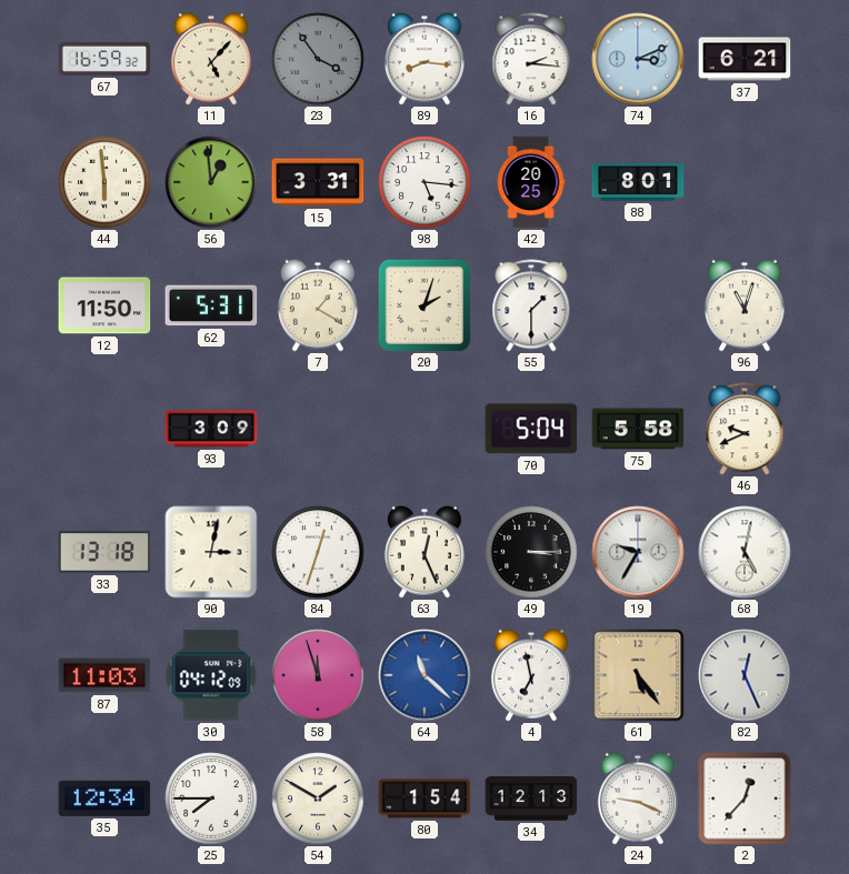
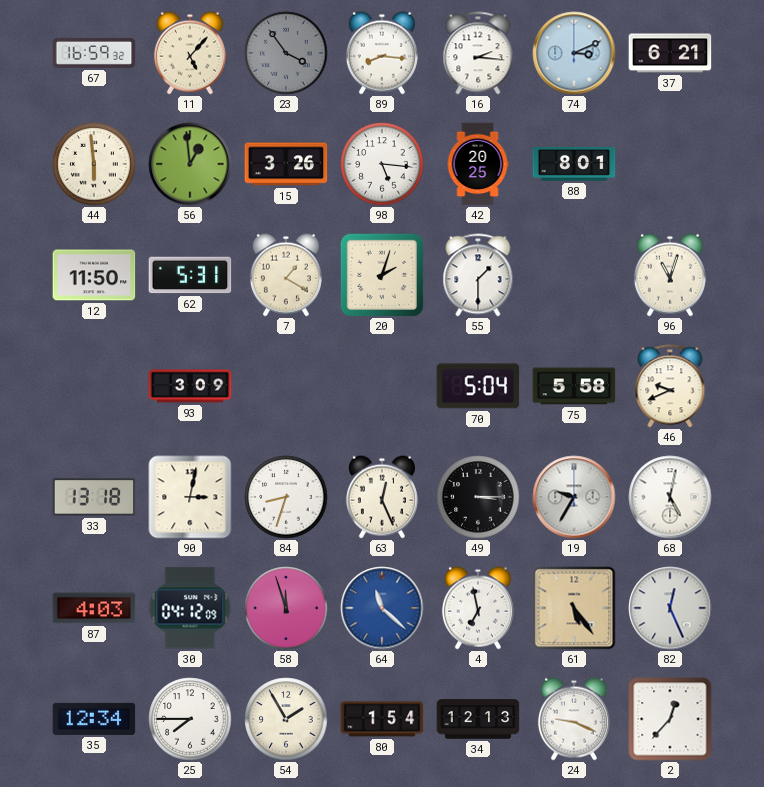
15: 3:31 -> 3:26 (286, 164)
84: 12:33 -> 8:33 (286, 497)
87: 11:03 -> 4:03 (94, 608)
54: 1:50 -> 1:55 (286, 719)
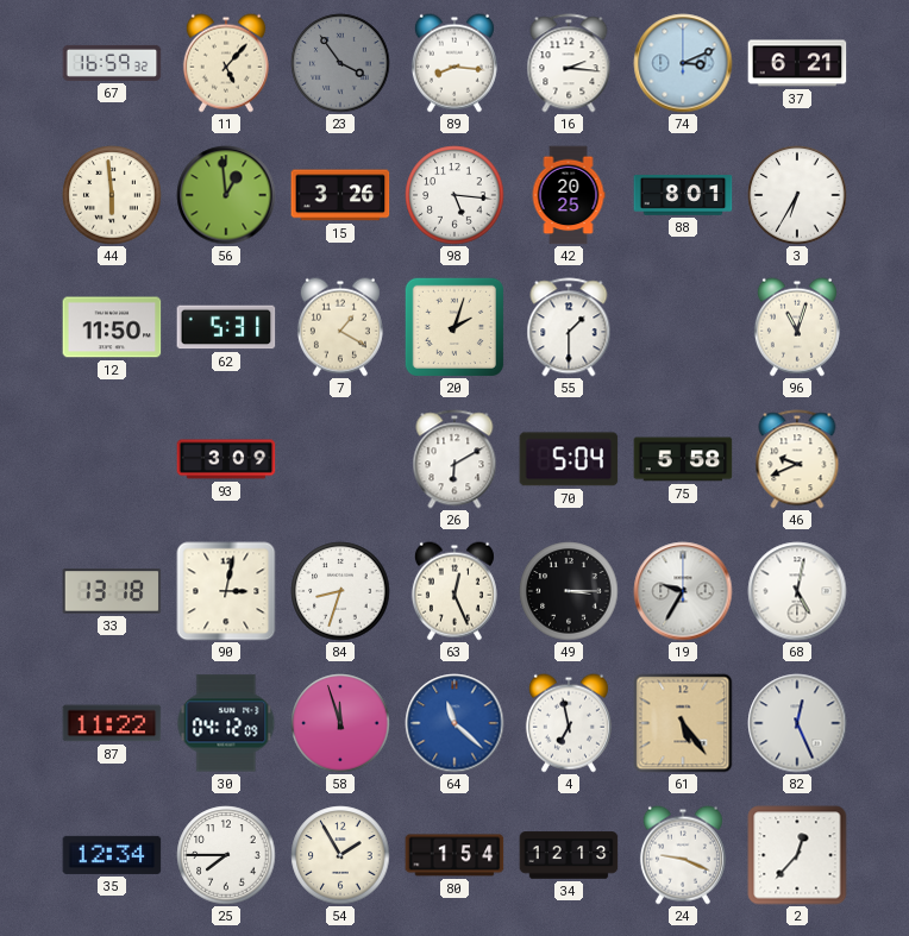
3: none -> 6:35 (797, 195)
26: none -> 6:10 (454, 459)
87: 4:03 -> 11:22 (112, 723)
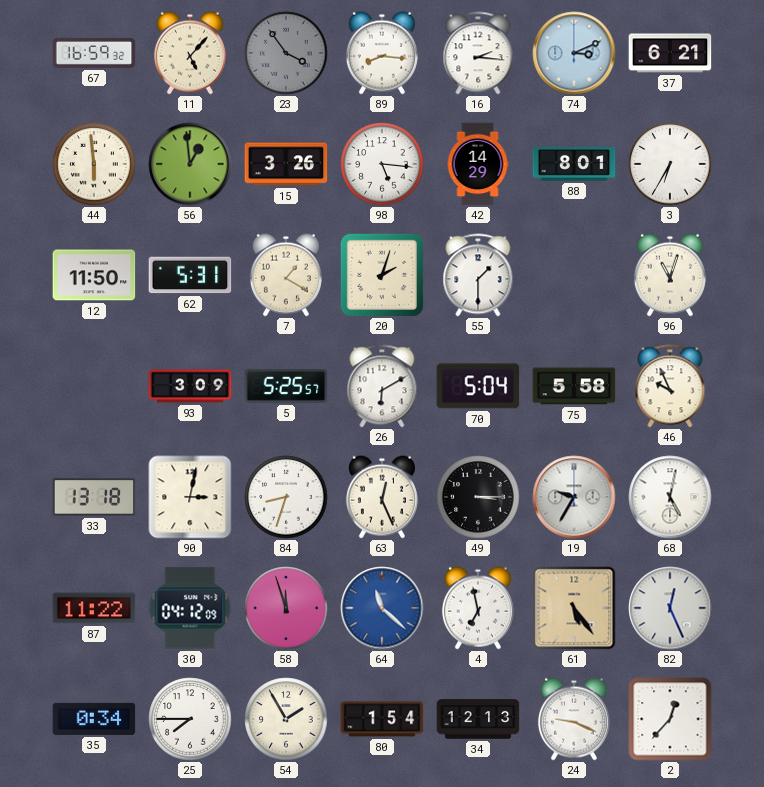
42: 20:25 -> 14:29 (478, 164)
5: none -> 5:25 (286, 386)
46: 9:41 -> 9:56 (670, 386)
35: 12:34 -> 0:34 (94, 719)
